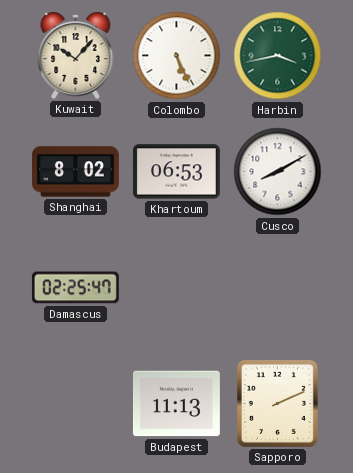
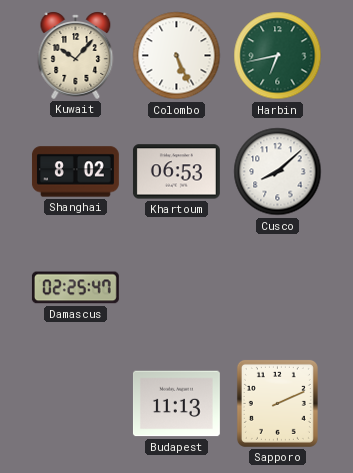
Harbin: 3:43 -> 6:43 (278, 56)
Cusco: 8:10 -> 8:08 (278, 172)
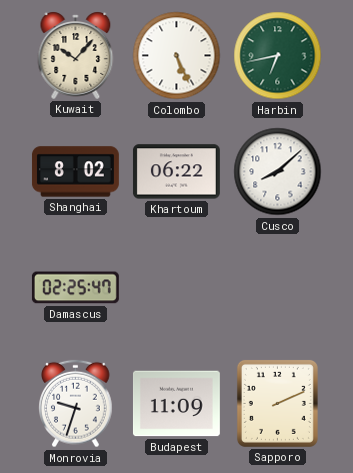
Khartoum: 06:53 -> 06:22 (176, 172)
Monrovia: none -> 9:33 (76, 404)
Budapest: 11:13 -> 11:09 (176, 404)
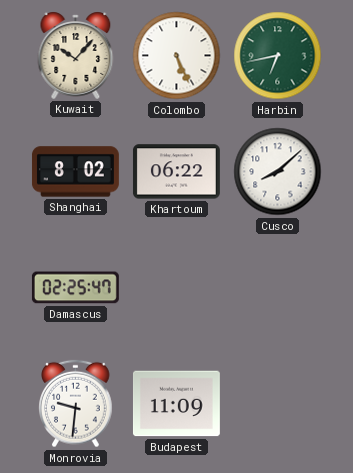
Monrovia: 9:33 -> 9:31 (76, 404)
Sapporo: 2:11 -> none (277, 403)
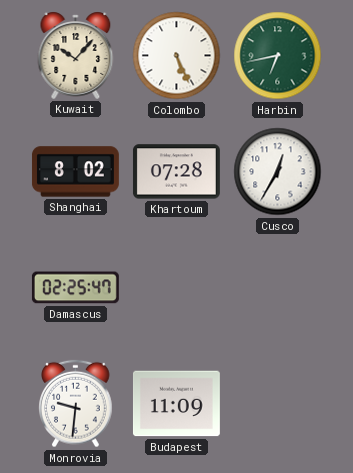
Khartoum: 06:22 -> 07:28 (176, 172)
Cusco: 8:08 -> 12:35 (278, 172)
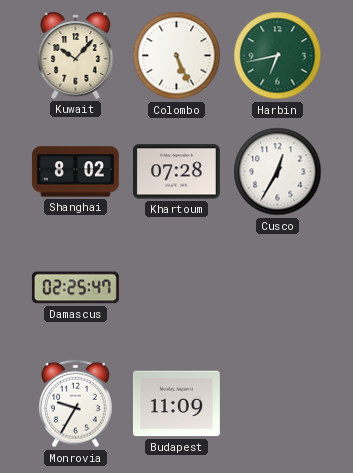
Monrovia: 9:31 -> 9:35 (76, 404)
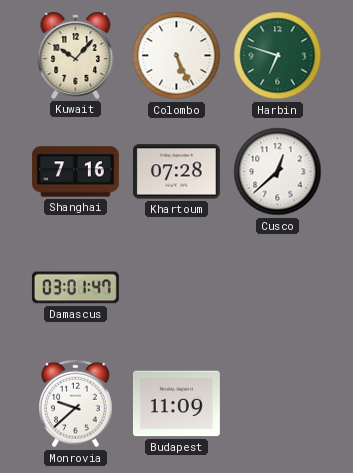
Harbin: 6:43 -> 6:48 (278, 56)
Shanghai: 8:02 -> 7:16 (75, 172)
Cusco: 12:35 -> 12:38 (278, 172)
Damascus: 02:25 -> 03:01 (75, 288)
Monrovia: 9:35 -> 9:38 (76, 404)
